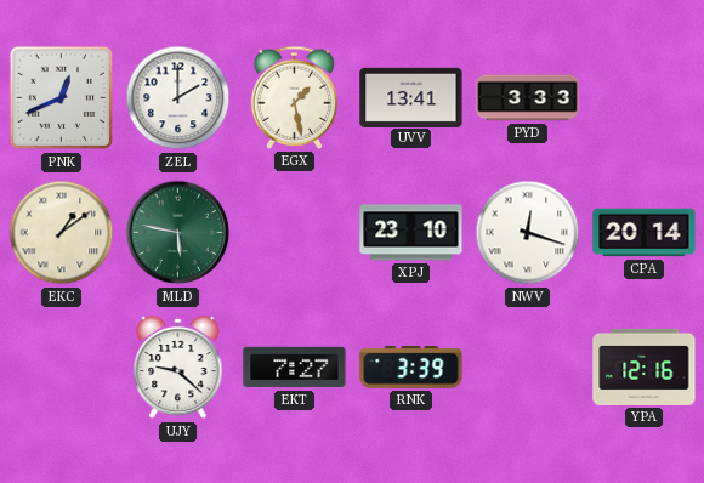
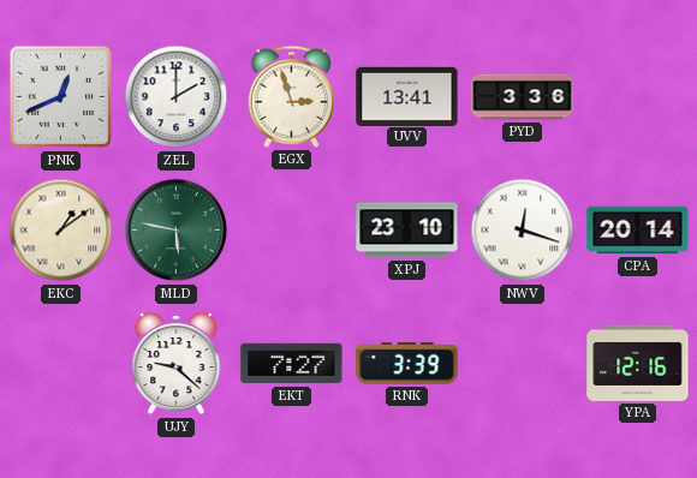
EGX: 1:28 -> 2:57 (292, 96)
PYD: 3:33 -> 3:36 (523, 97)
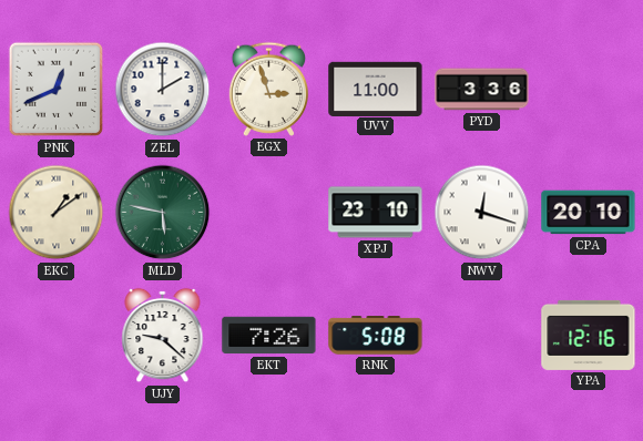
UVV: 13:41 -> 11:00 (376, 89)
CPA: 20:14 -> 20:10 (589, 213)
EKT: 7:27 -> 7:26 (269, 336)
RNK: 3:39 -> 5:08 (376, 336)
